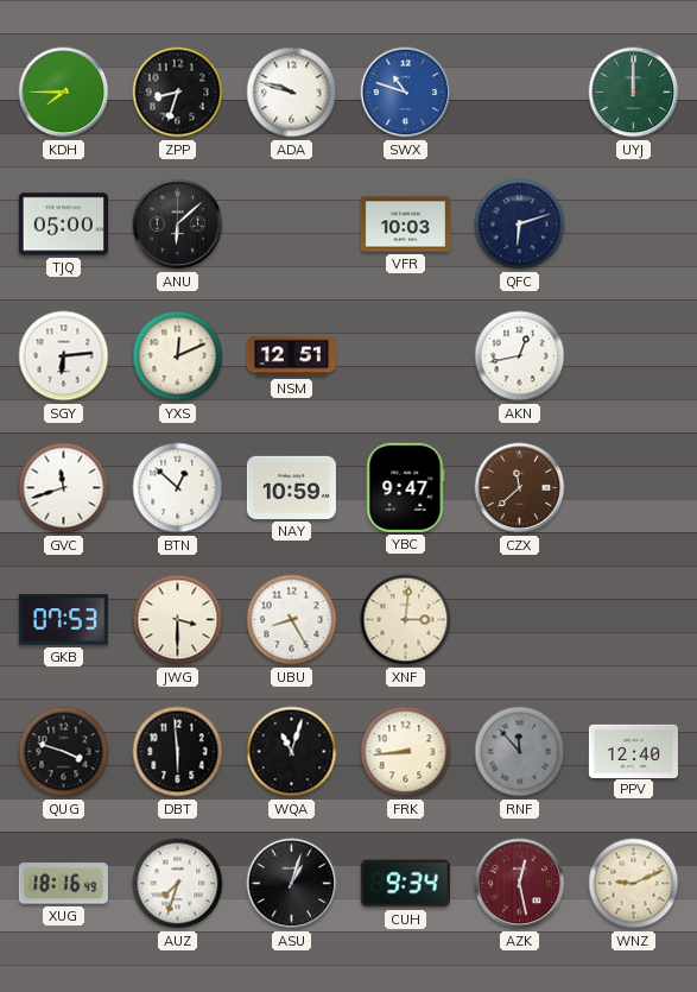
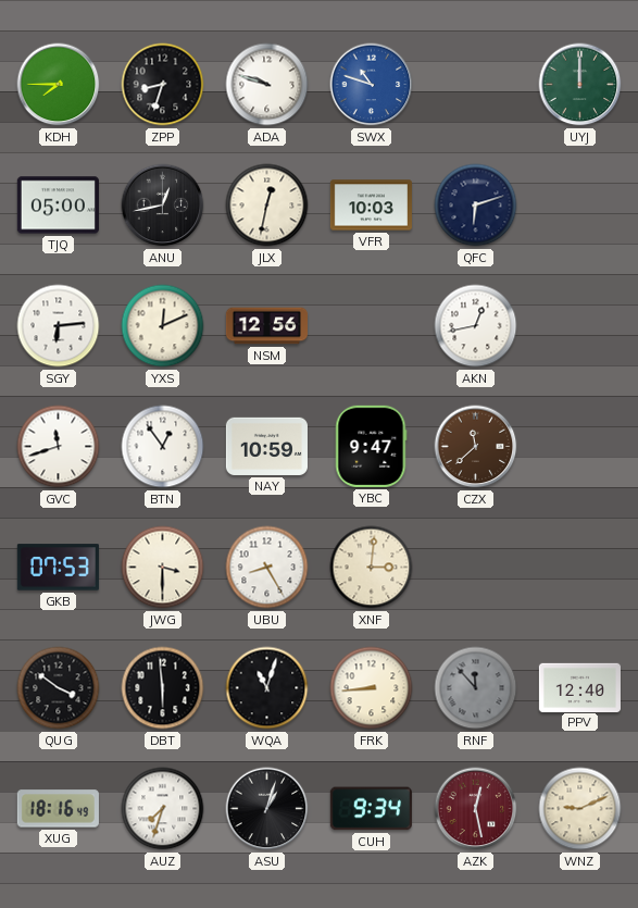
ANU: 6:08 -> 12:43 (163, 206)
JLX: none -> 12:32 (267, 206)
NSM: 12:51 -> 12:56 (266, 326)
BTN: 12:52 -> 12:54 (163, 447)
QUG: 3:48 -> 3:51 (59, 688)
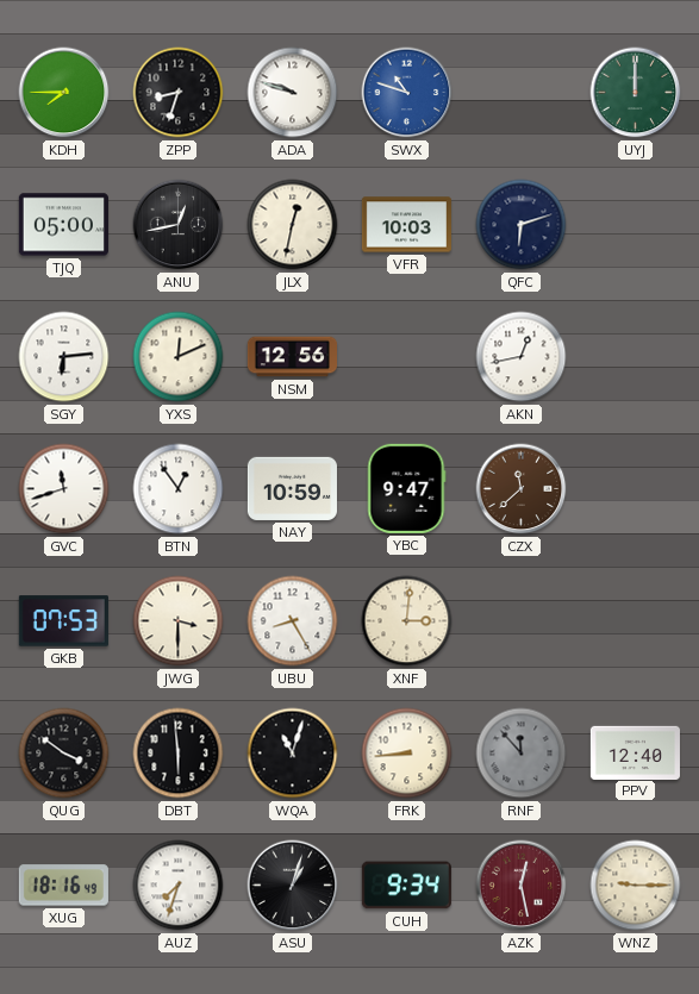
WNZ: 9:11 -> 9:15 (636, 886)
